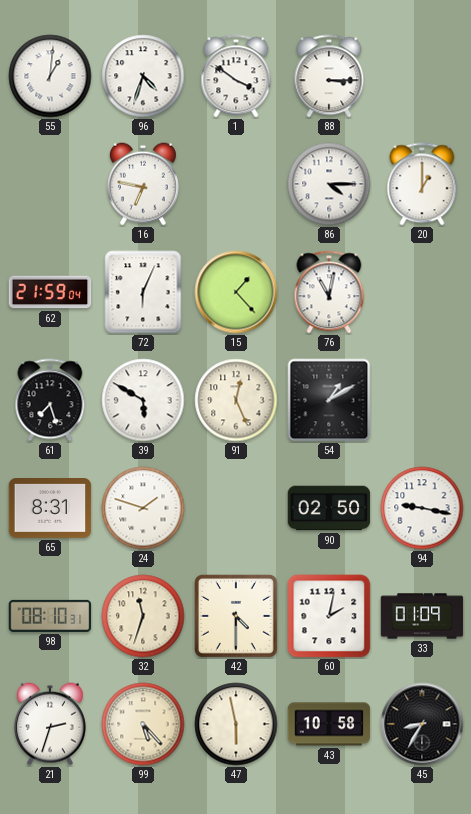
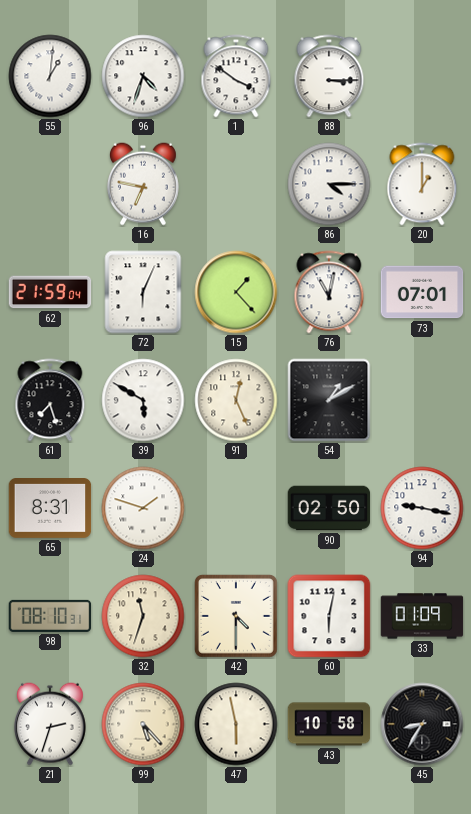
73: none -> 07:01 (422, 292)
60: 2:02 -> 6:02 (329, 616)
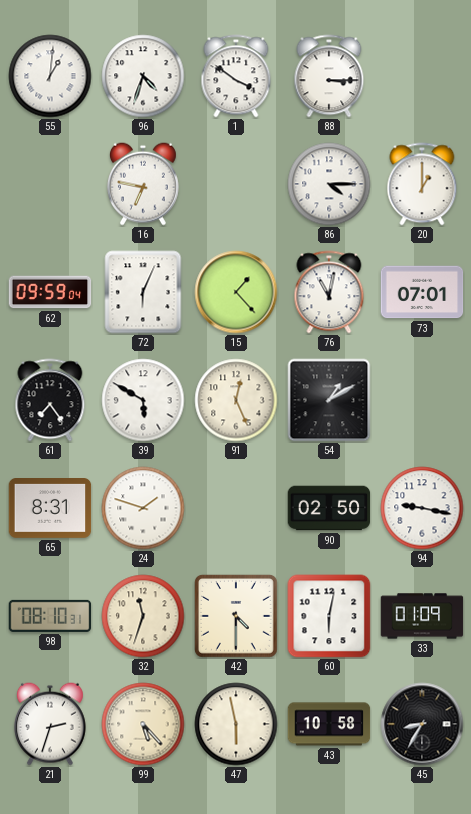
62: 21:59 -> 09:59 (50, 292)
61: 7:27 -> 7:24 (50, 400)
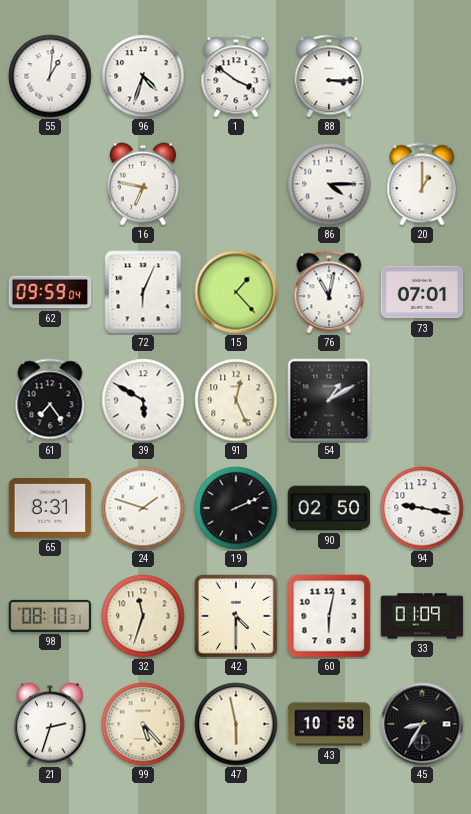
19: none -> 2:11 (236, 508)
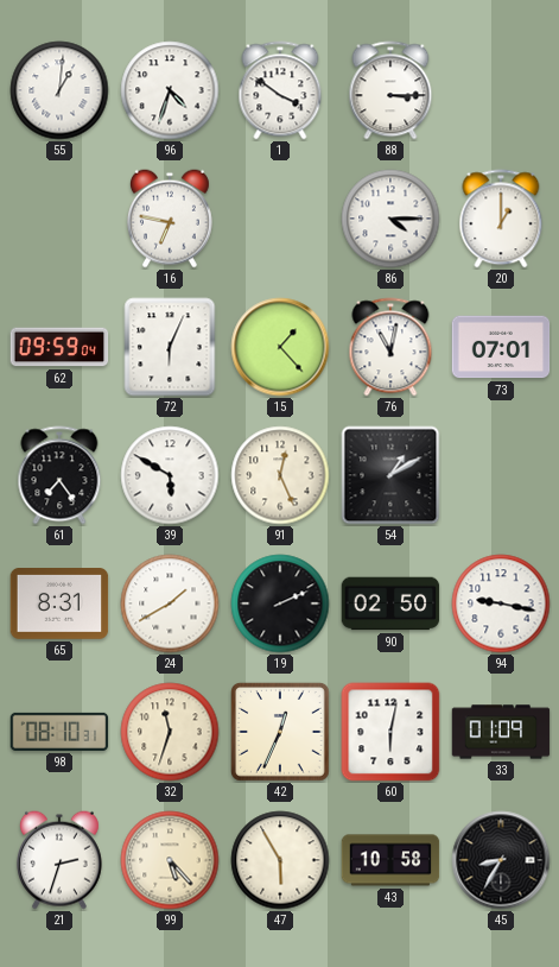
24: 1:48 -> 1:40 (170, 603)
42: 4:30 -> 12:34 (280, 732)
47: 5:58 -> 5:55 (280, 860)
